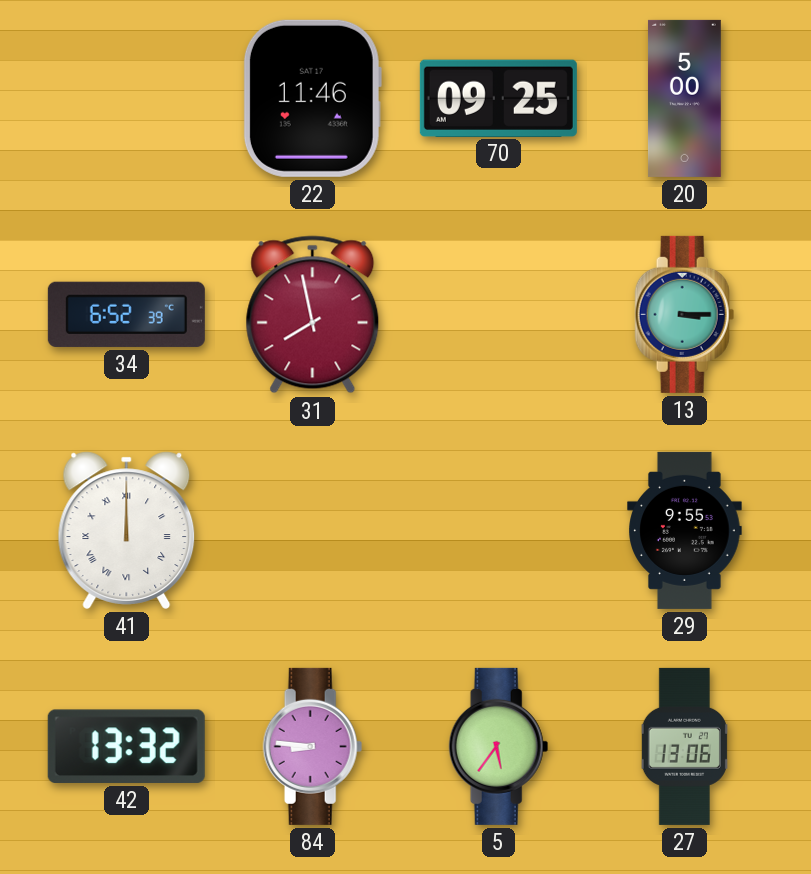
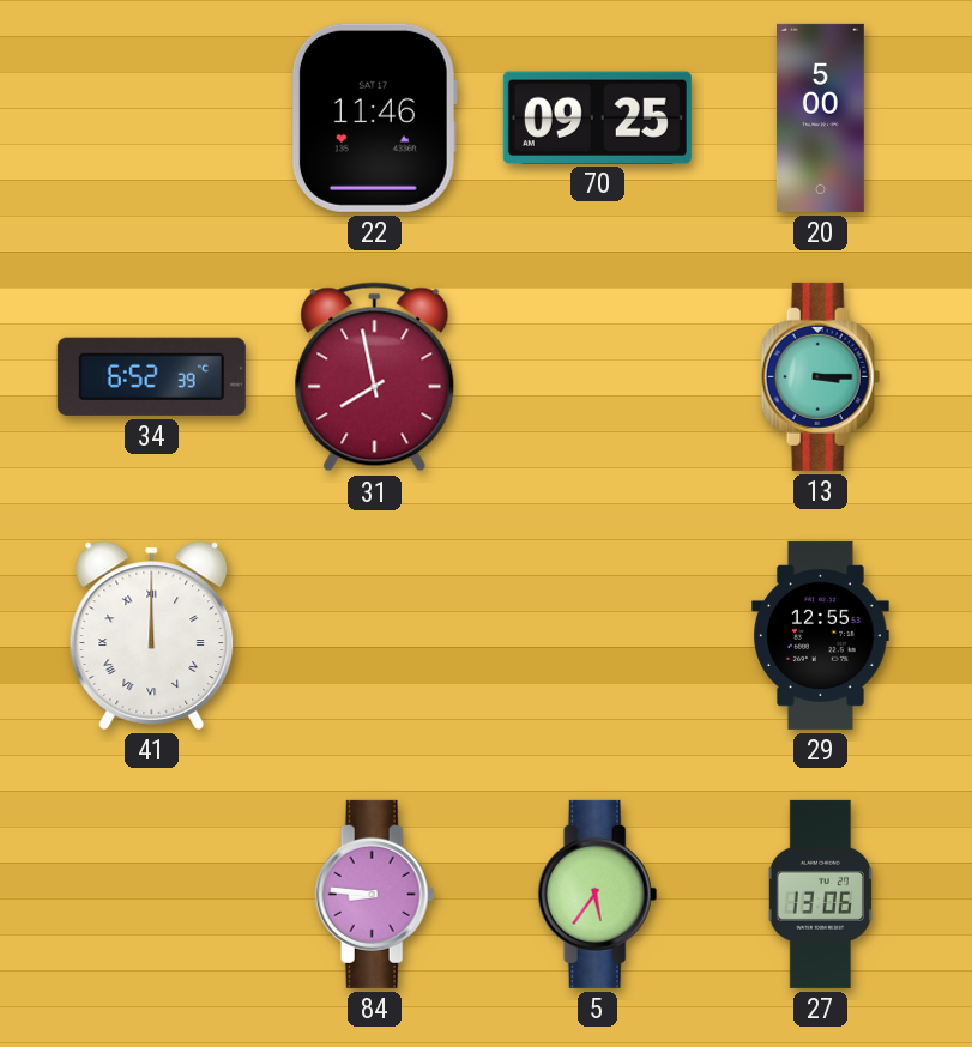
29: 9:55 -> 12:55 (821, 635)
42: 13:32 -> none (126, 746)
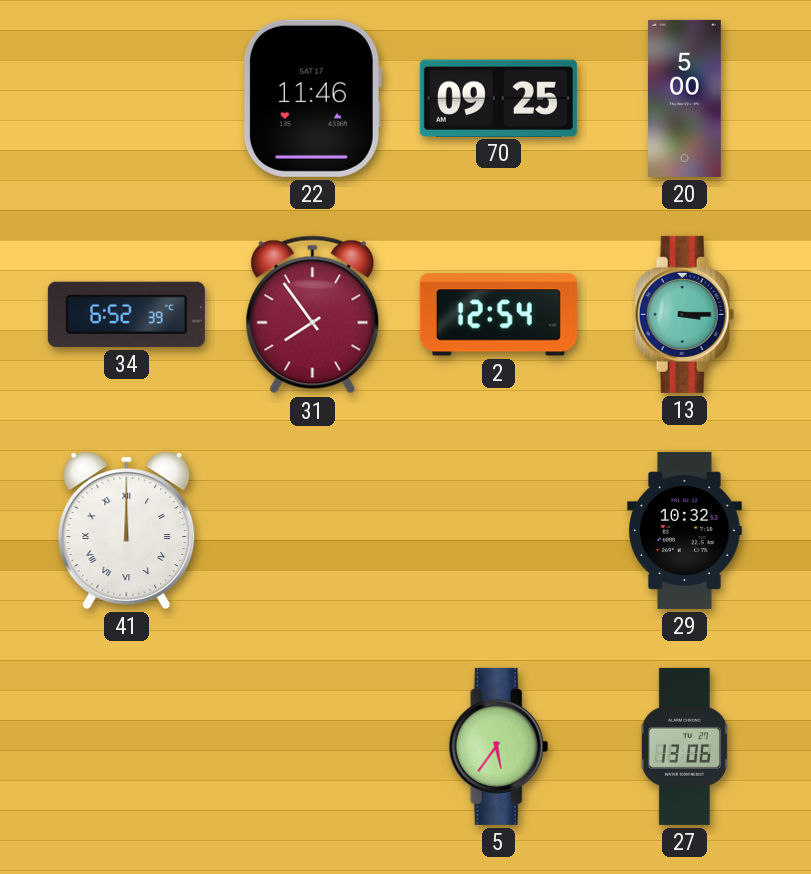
31: 7:58 -> 7:54 (313, 315)
2: none -> 12:54 (498, 315)
29: 12:55 -> 10:32 (685, 530)
84: 8:46 -> none (375, 894)
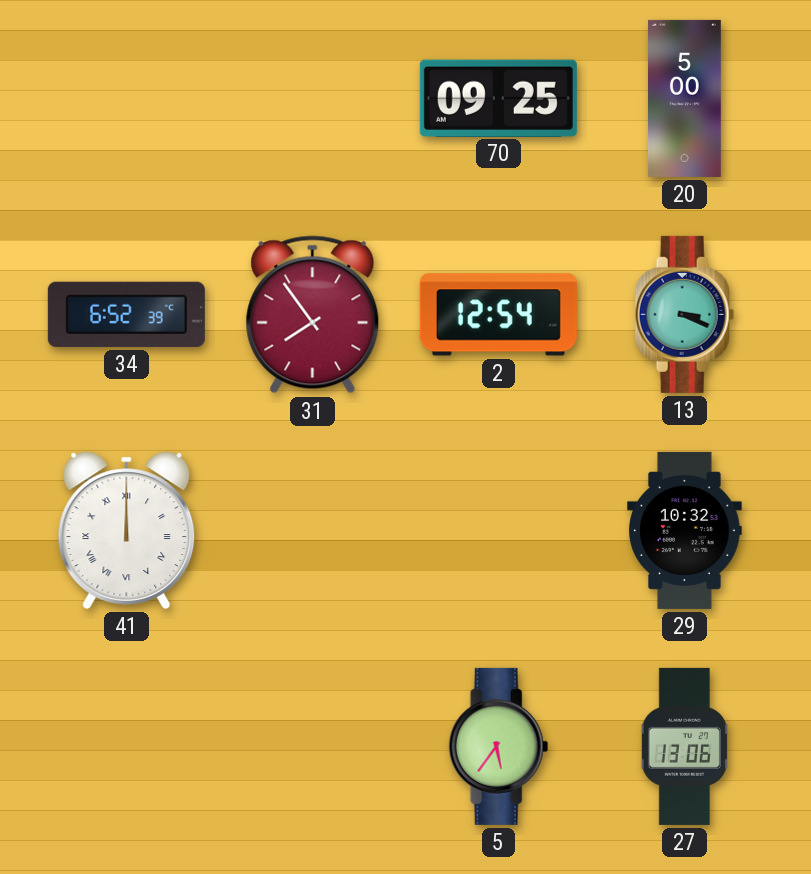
22: 11:46 -> none (312, 98)
13: 3:15 -> 3:19 (685, 314)
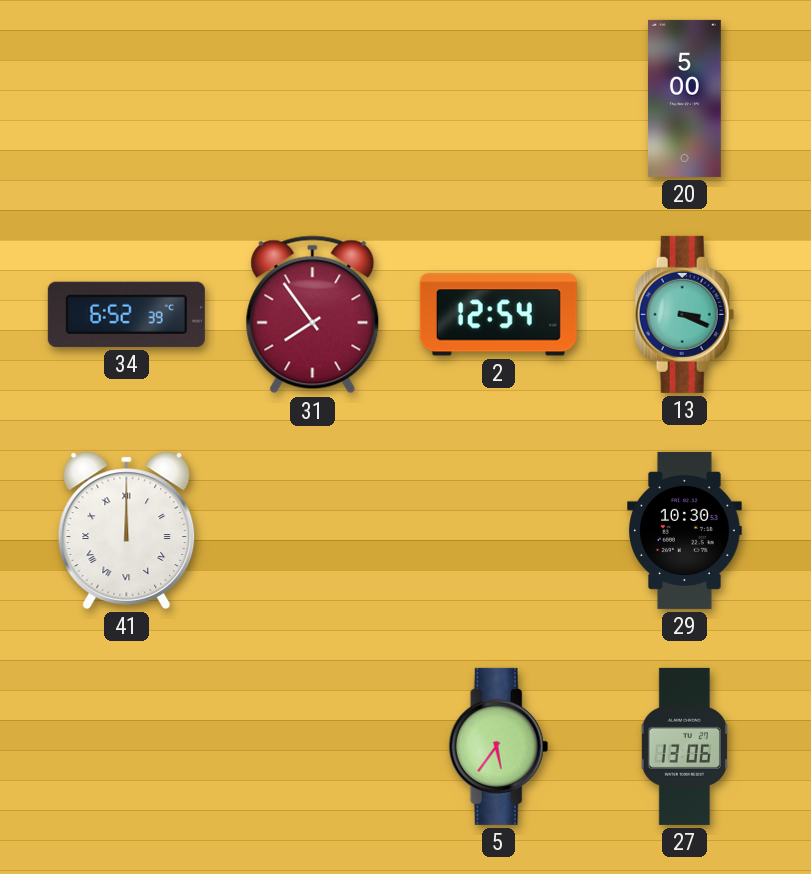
70: 09:25 -> none (498, 98)
29: 10:32 -> 10:30 (685, 530)
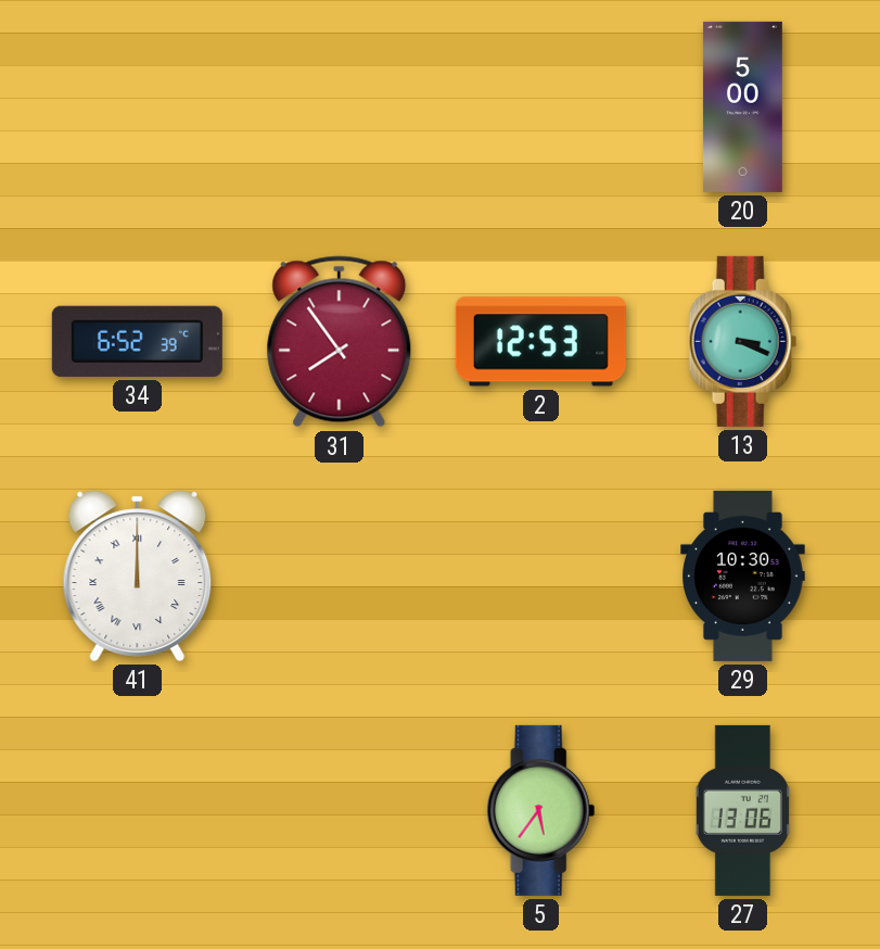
2: 12:54 -> 12:53 (540, 342)
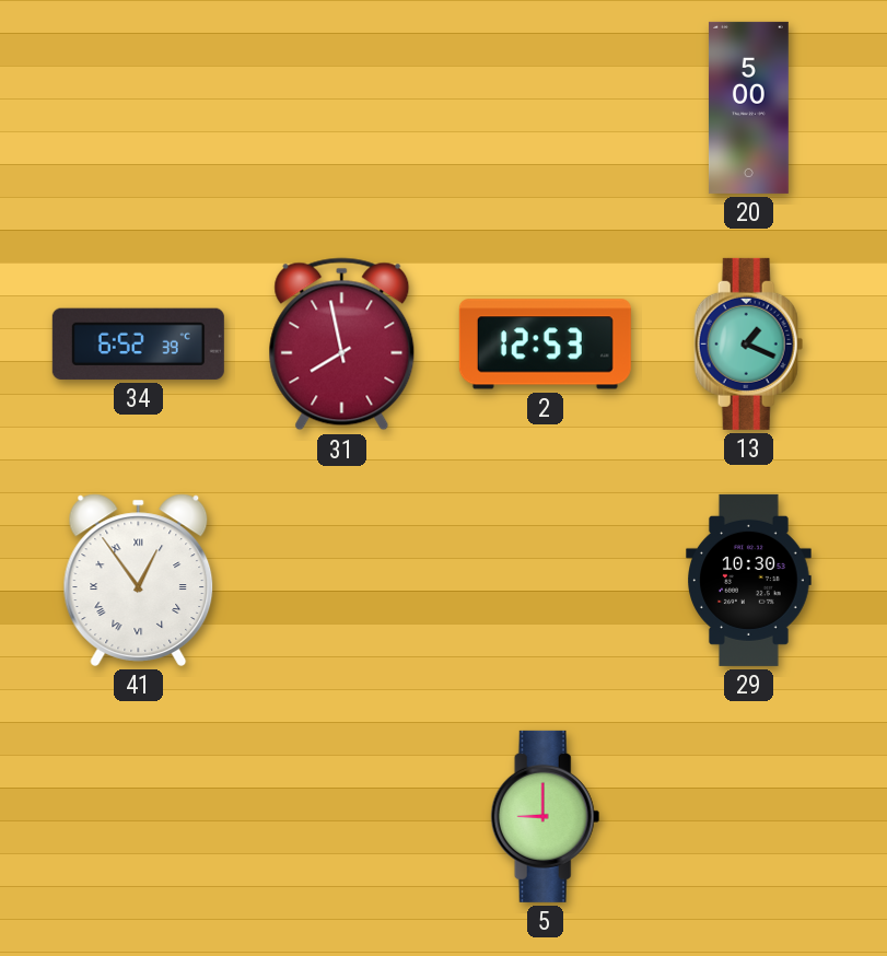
31: 7:54 -> 7:58 (342, 345)
13: 3:19 -> 1:19 (749, 343)
41: 12:00 -> 12:54 (139, 580)
5: 5:36 -> 9:00 (546, 816)
27: 13:06 -> none (742, 810)
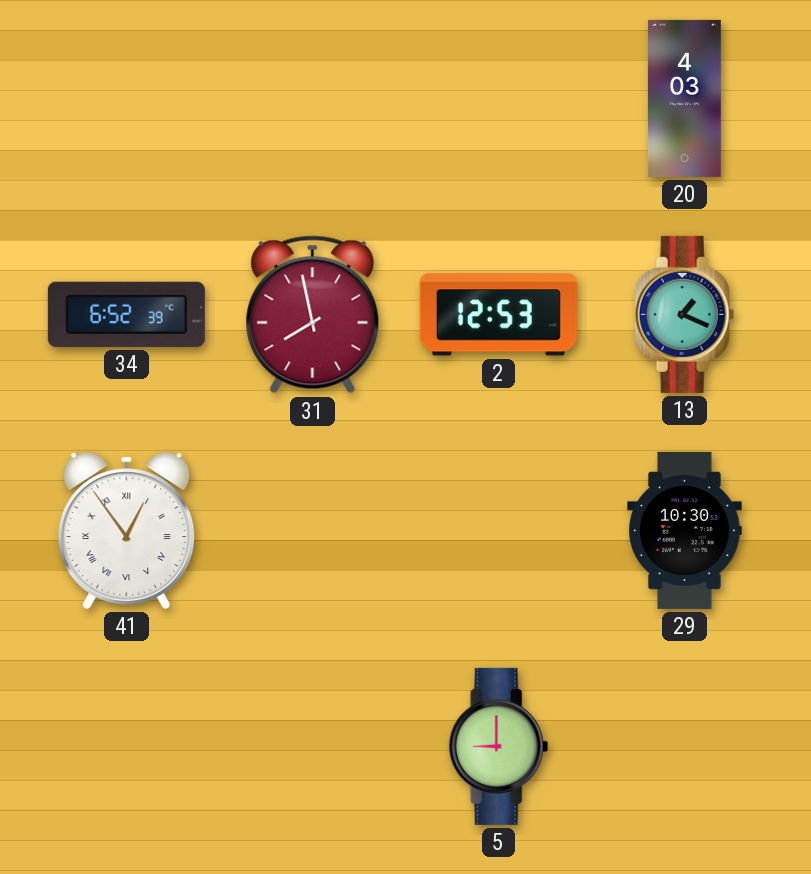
20: 5:00 -> 4:03 (684, 98)
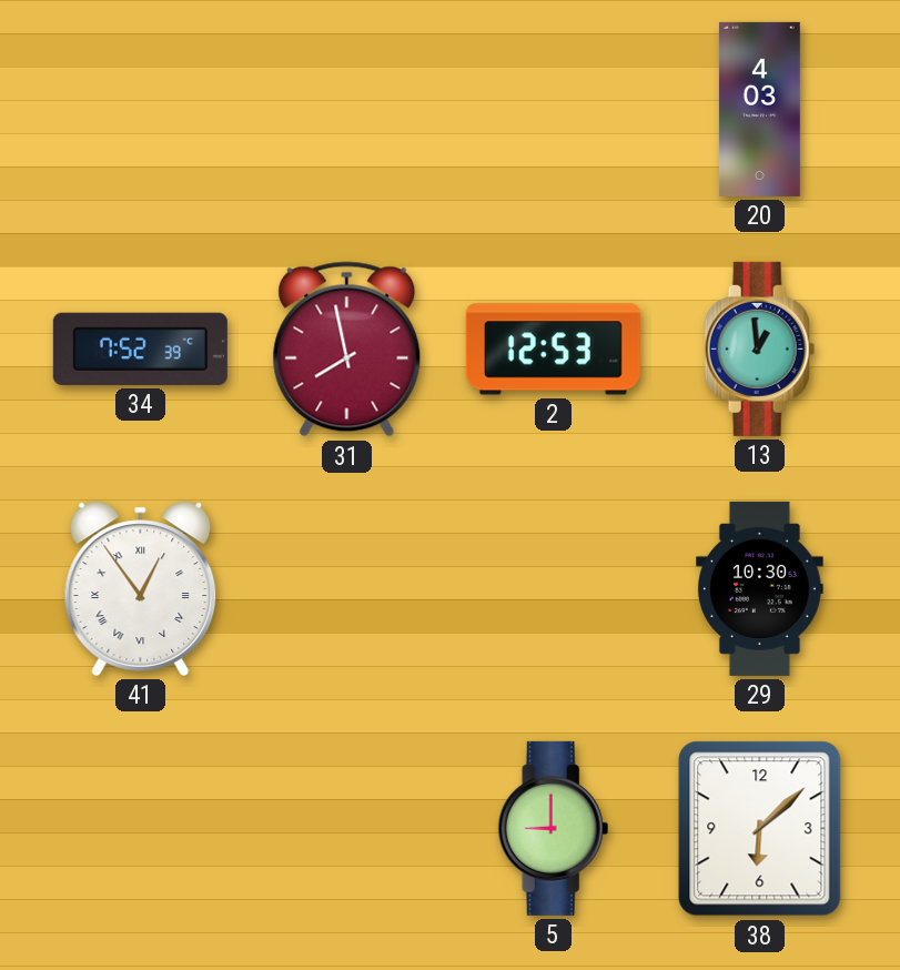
34: 6:52 -> 7:52 (140, 348)
13: 1:19 -> 12:59 (760, 348)
38: none -> 6:08 (760, 829)
